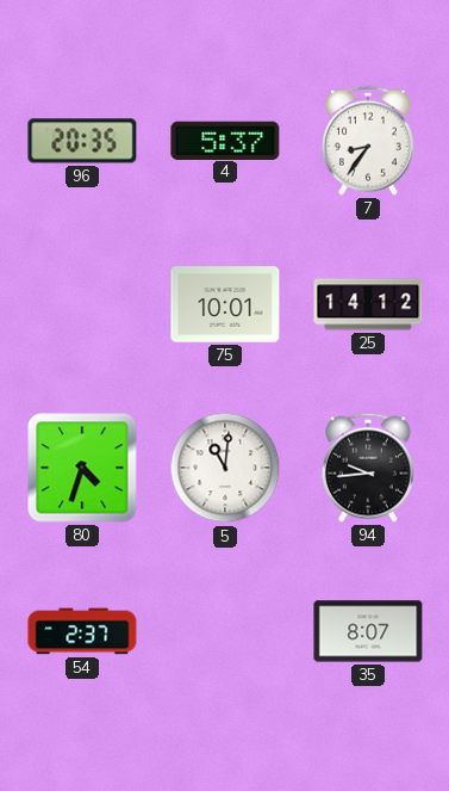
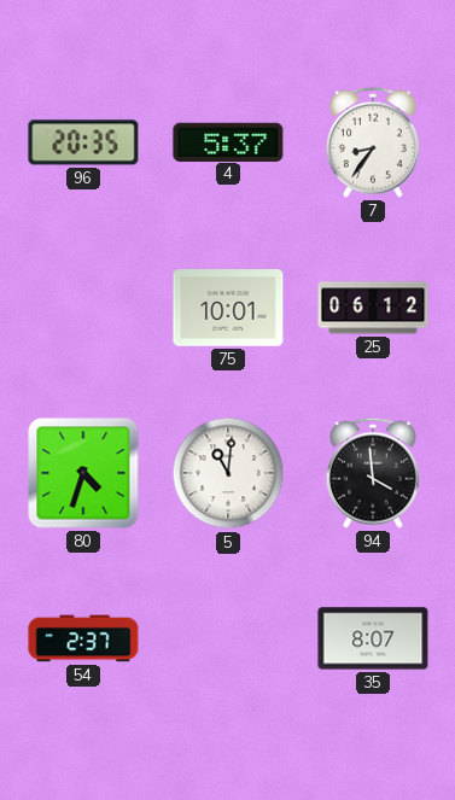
25: 14:12 -> 06:12 (373, 308)
94: 9:44 -> 3:59 (373, 473)
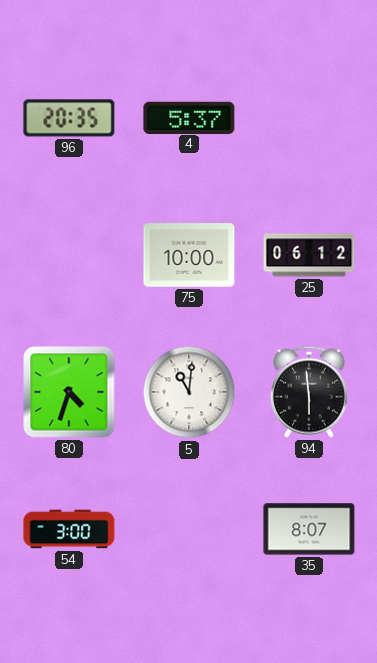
7: 8:36 -> none (373, 142)
75: 10:01 -> 10:00 (189, 255)
94: 3:59 -> 5:59 (309, 392)
54: 2:37 -> 3:00 (69, 529)
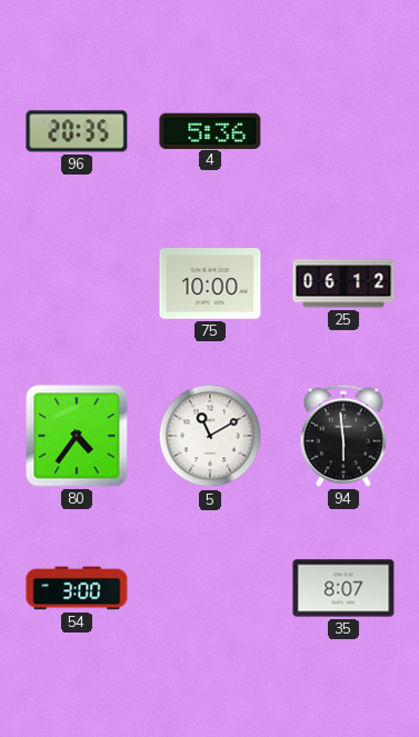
4: 5:37 -> 5:36 (210, 130)
80: 4:33 -> 4:36 (77, 436)
5: 11:01 -> 11:10 (210, 436)
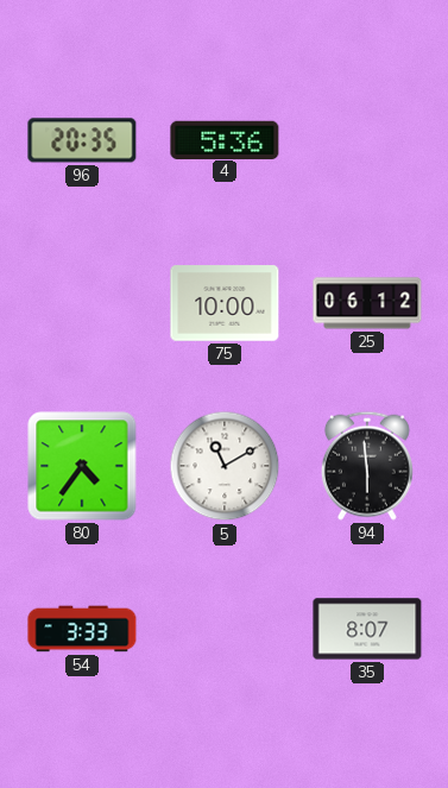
54: 3:00 -> 3:33 (82, 629)
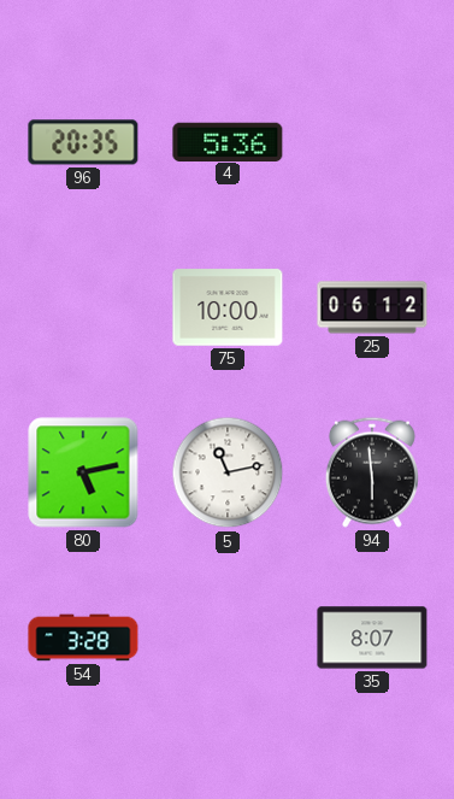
80: 4:36 -> 5:13 (83, 472)
5: 11:10 -> 11:13 (228, 472)
54: 3:33 -> 3:28 (83, 638)
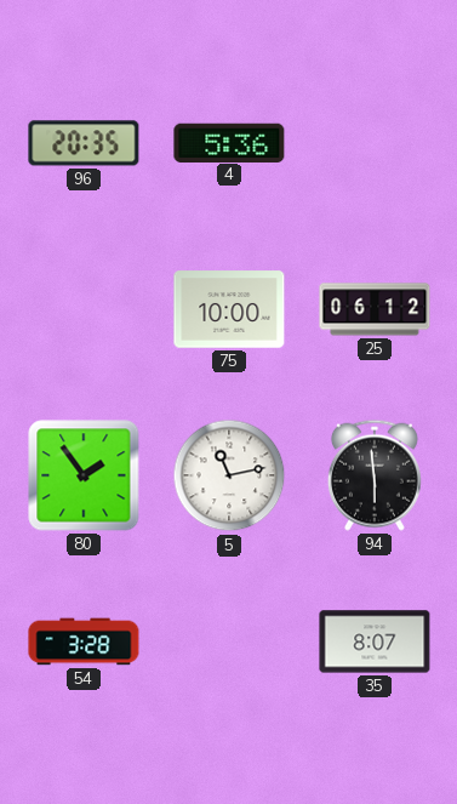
80: 5:13 -> 1:54 (84, 475)
